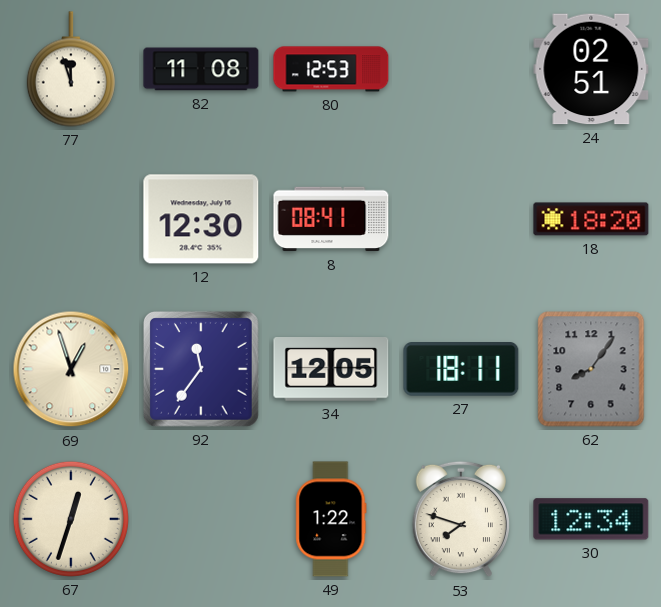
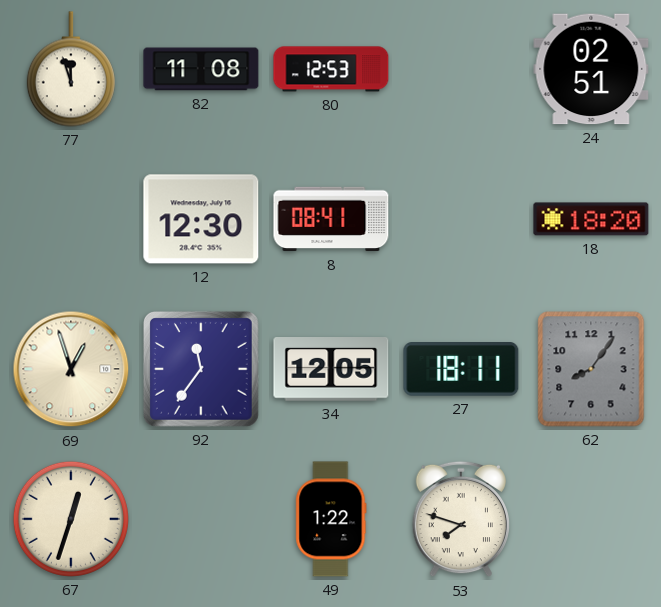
30: 12:34 -> none (591, 519)
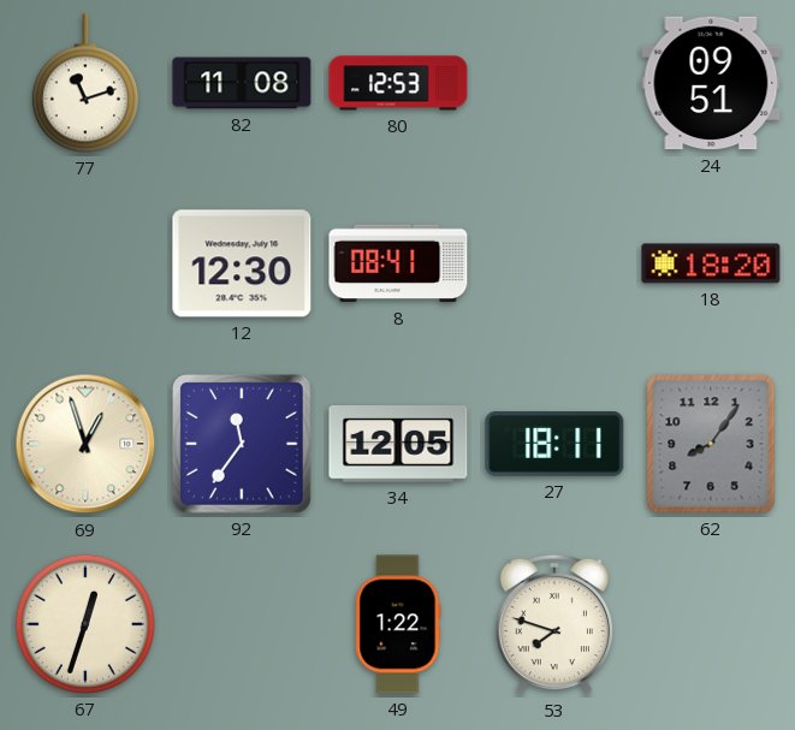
77: 11:57 -> 11:12 (85, 83)
24: 02:51 -> 09:51 (711, 83)
